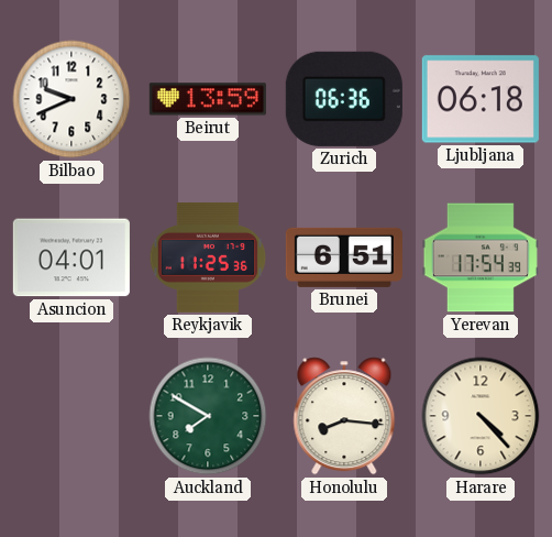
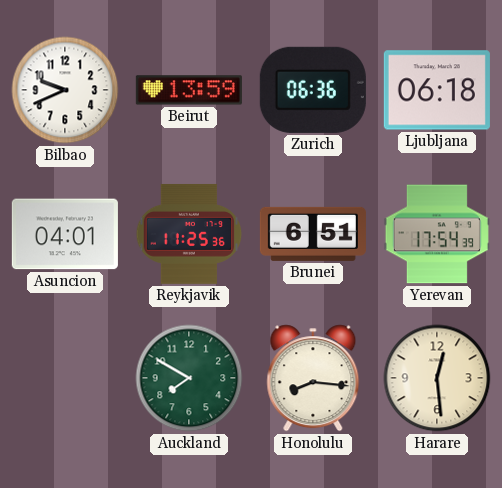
Harare: 4:23 -> 12:29 (437, 378)
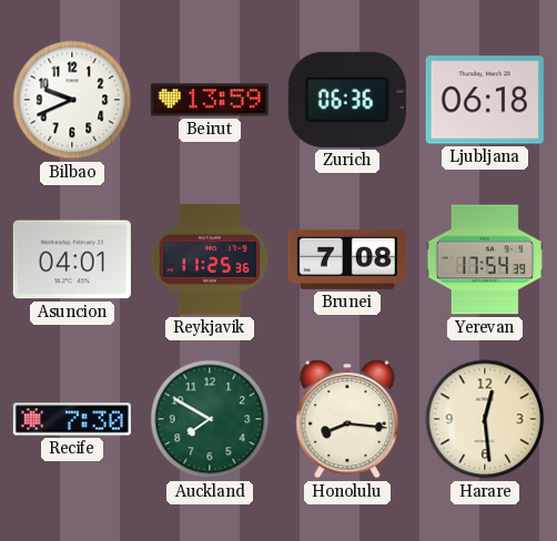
Brunei: 6:51 -> 7:08 (347, 259)
Recife: none -> 7:30 (72, 419)
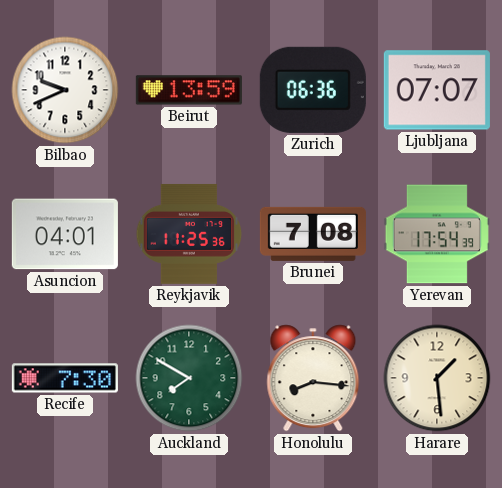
Ljubljana: 06:18 -> 07:07 (437, 90)
Harare: 12:29 -> 1:29 (437, 378)
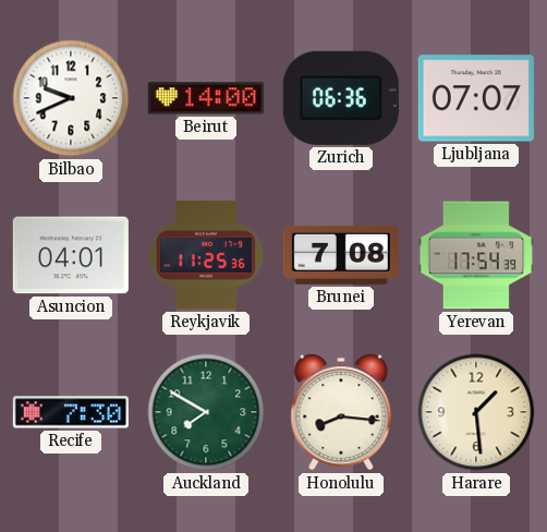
Beirut: 13:59 -> 14:00 (206, 98)
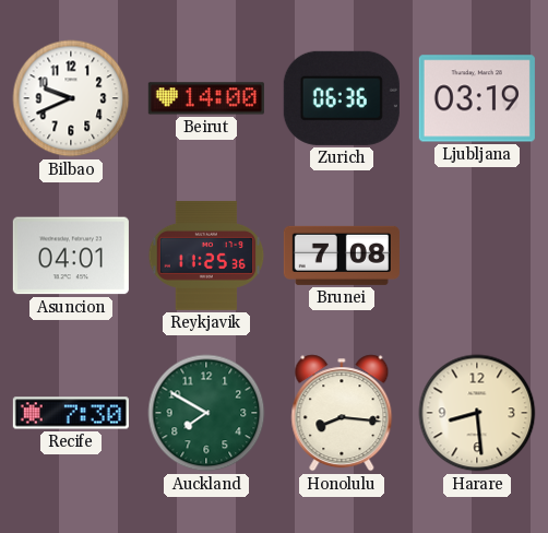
Ljubljana: 07:07 -> 03:19 (477, 98)
Yerevan: 17:54 -> none (476, 255)
Harare: 1:29 -> 8:29 (477, 413)
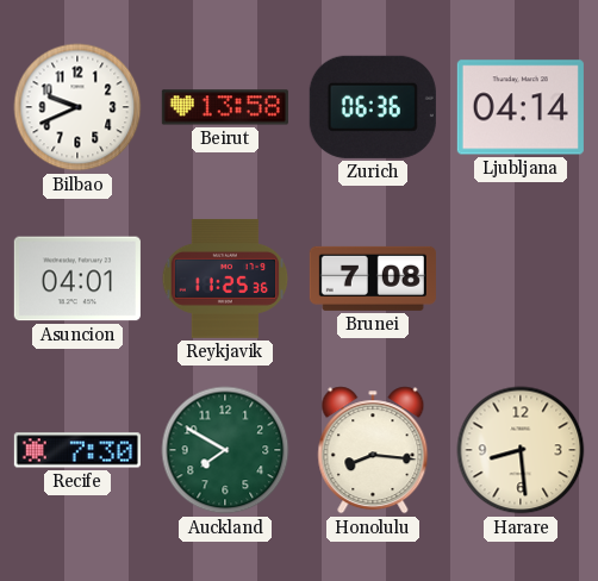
Beirut: 14:00 -> 13:58 (225, 107)
Ljubljana: 03:19 -> 04:14 (521, 107)
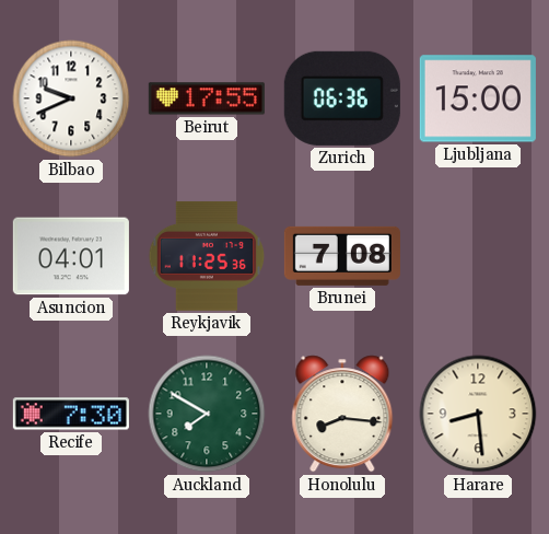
Beirut: 13:58 -> 17:55 (207, 98)
Ljubljana: 04:14 -> 15:00 (478, 98)
